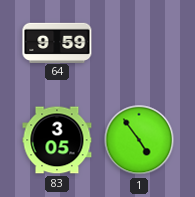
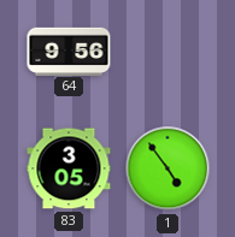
64: 9:59 -> 9:56 (69, 51)
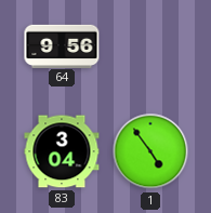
83: 3:05 -> 3:04 (62, 151)
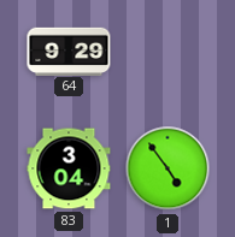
64: 9:56 -> 9:29 (69, 51)
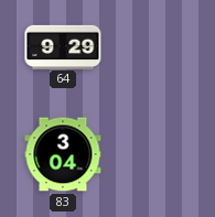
1: 4:54 -> none (168, 168)
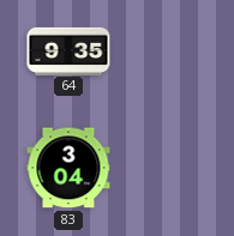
64: 9:29 -> 9:35 (68, 50)
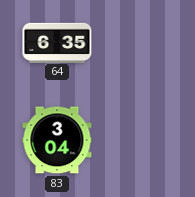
64: 9:35 -> 6:35 (57, 42)
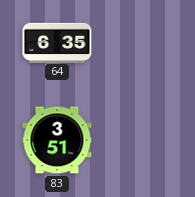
83: 3:04 -> 3:51 (57, 140)
